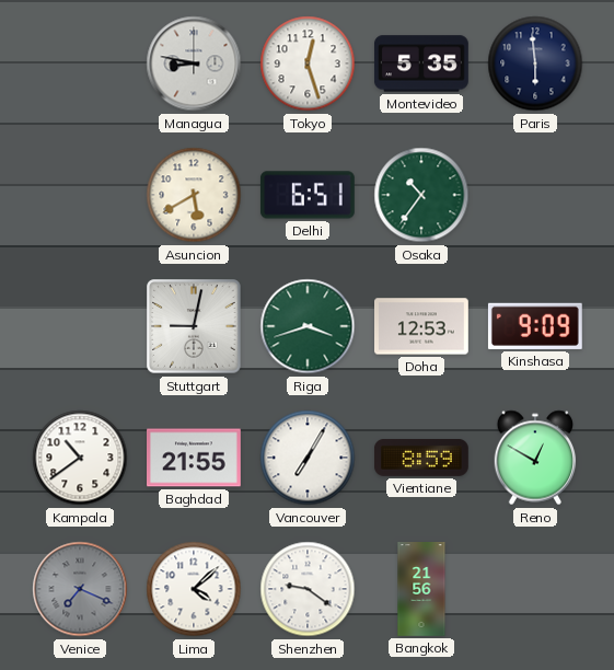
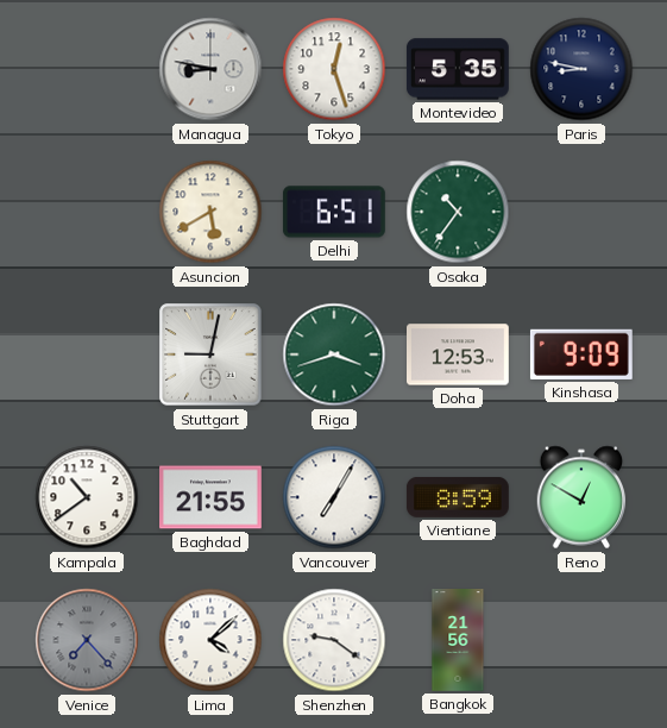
Paris: 5:59 -> 8:47 (581, 69)
Venice: 7:19 -> 7:23 (87, 640)
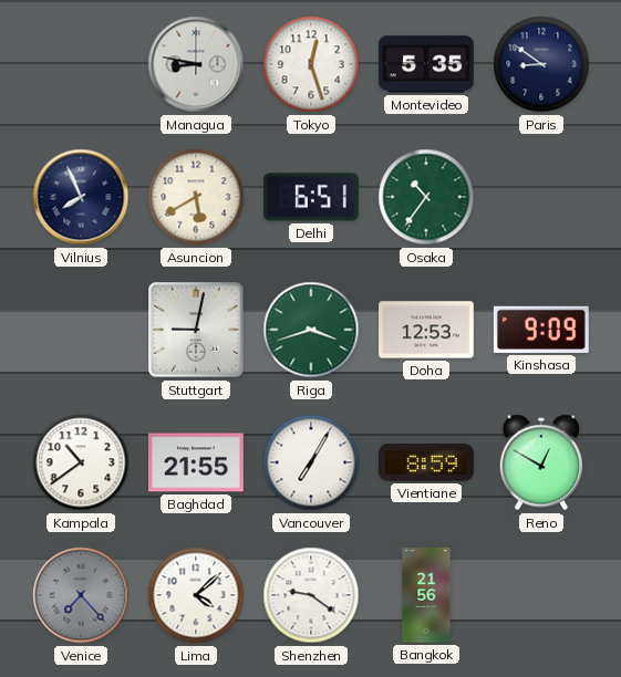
Paris: 8:47 -> 8:51 (541, 64)
Vilnius: none -> 7:56 (81, 197)
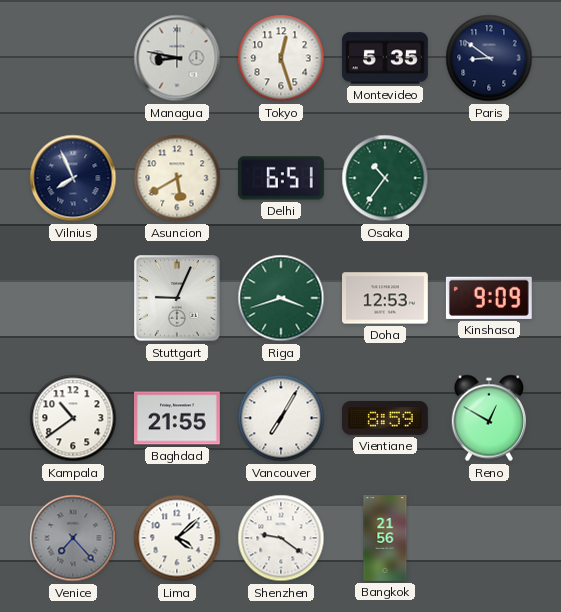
Stuttgart: 9:02 -> 9:04 (177, 298)
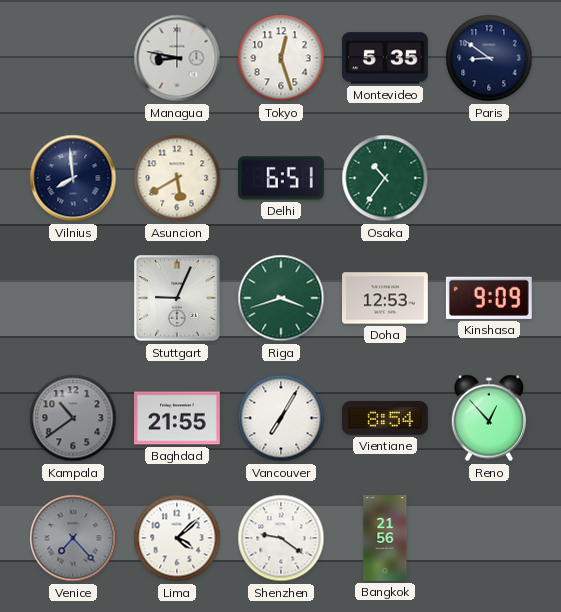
Vilnius: 7:56 -> 7:59 (73, 178)
Kampala dial: white -> grey (73, 418)
Vientiane: 8:59 -> 8:54 (385, 418)
Reno: 12:50 -> 12:53 (489, 418)
